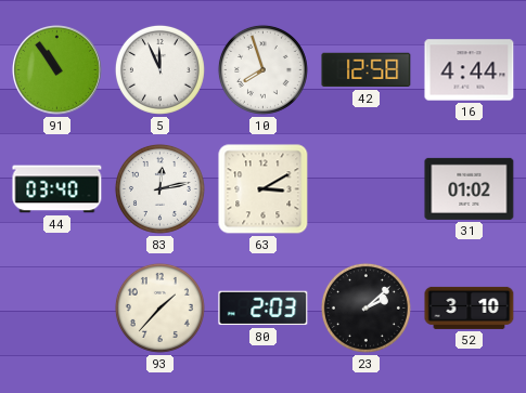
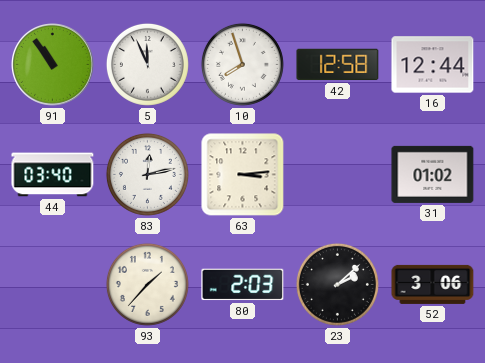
16: 4:44 -> 12:44 (433, 65)
63: 3:10 -> 3:14 (243, 175)
52: 3:10 -> 3:06 (433, 284)
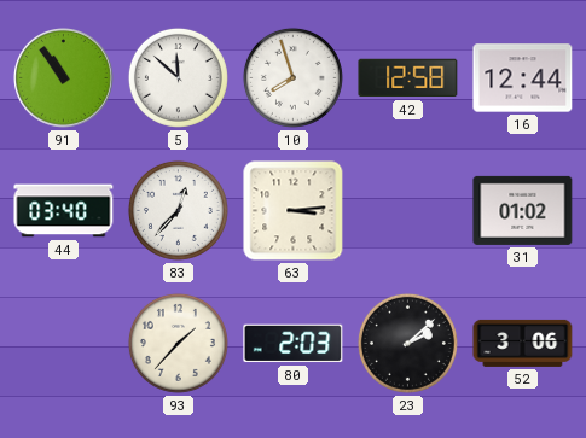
5: 11:56 -> 11:52 (178, 77)
83: 12:13 -> 12:37 (178, 210)
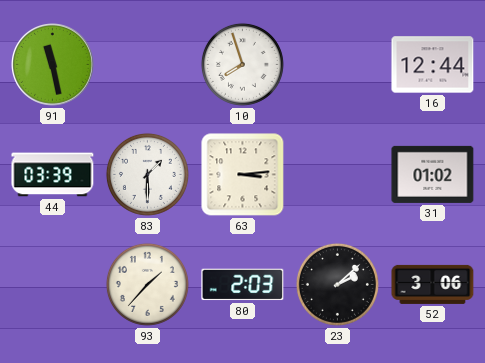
91: 10:54 -> 11:28 (53, 65)
5: 11:52 -> none (178, 77)
42: 12:58 -> none (408, 78)
44: 03:40 -> 03:39 (53, 175)
83: 12:37 -> 1:30 (147, 174)
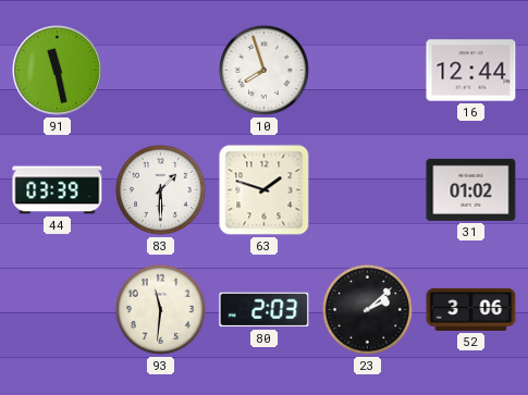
63: 3:14 -> 1:48 (265, 190)
93: 1:37 -> 11:31 (160, 309)
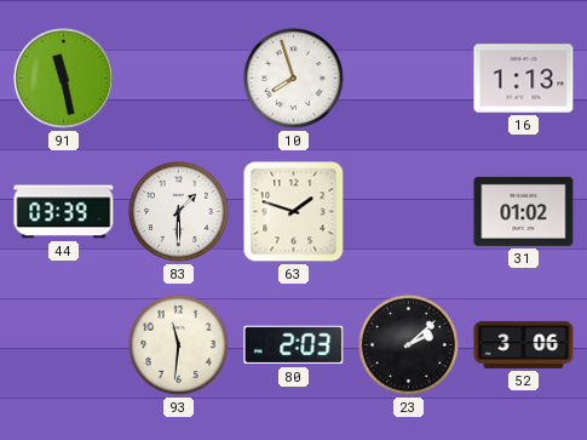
16: 12:44 -> 1:13 (524, 79)
